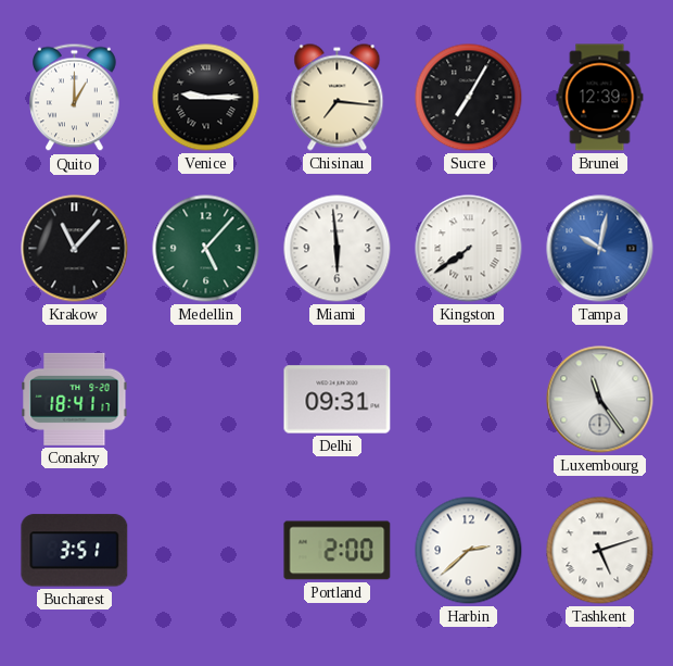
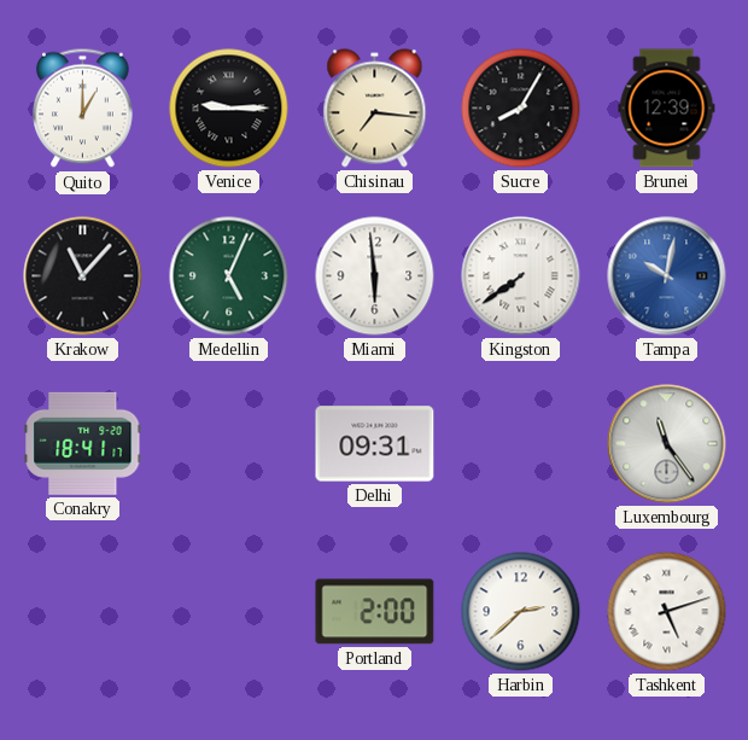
Sucre: 7:05 -> 8:05 (521, 109)
Medellin: 5:07 -> 5:04 (229, 276)
Bucharest: 3:51 -> none (75, 551)
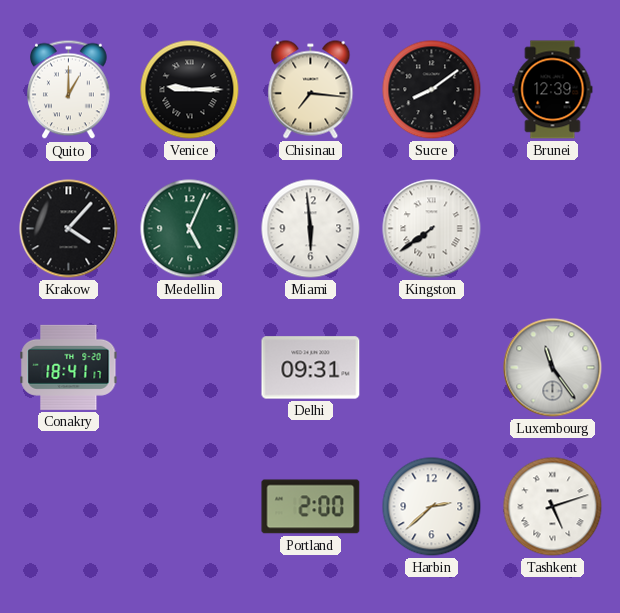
Sucre: 8:05 -> 8:09 (432, 90)
Krakow: 11:07 -> 4:07 (69, 229)
Tampa: 10:02 -> none (667, 276)
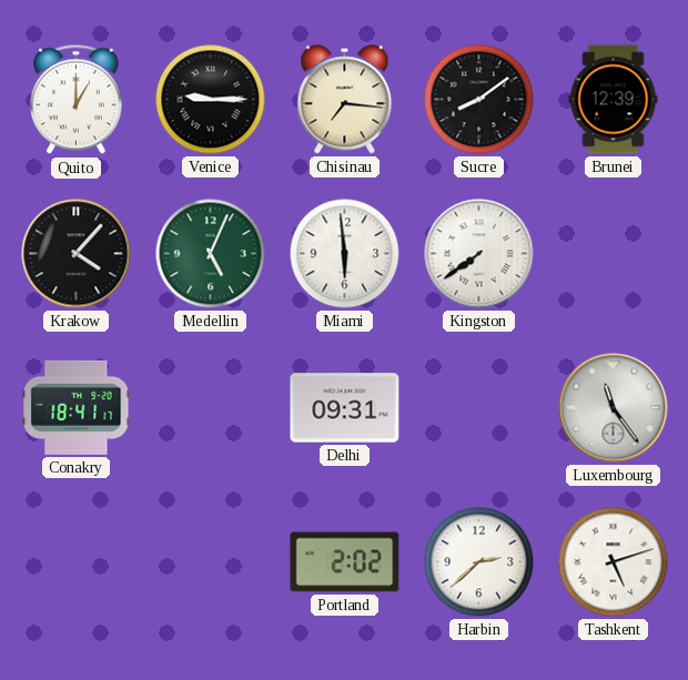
Portland: 2:00 -> 2:02 (345, 562)
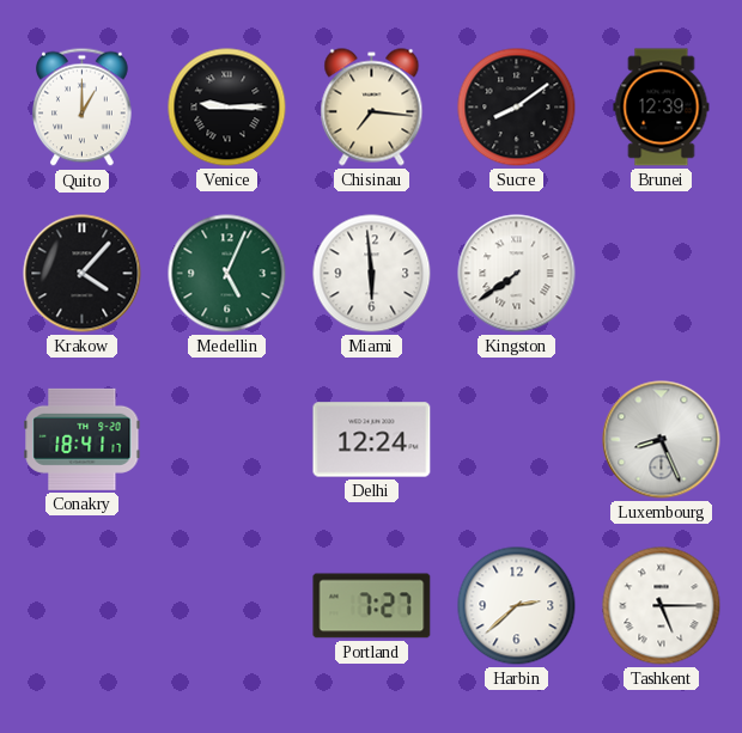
Delhi: 09:31 -> 12:24 (372, 440)
Luxembourg: 11:24 -> 8:26 (662, 440)
Portland: 2:02 -> 7:27 (372, 606)
Tashkent: 5:12 -> 5:15 (662, 606)
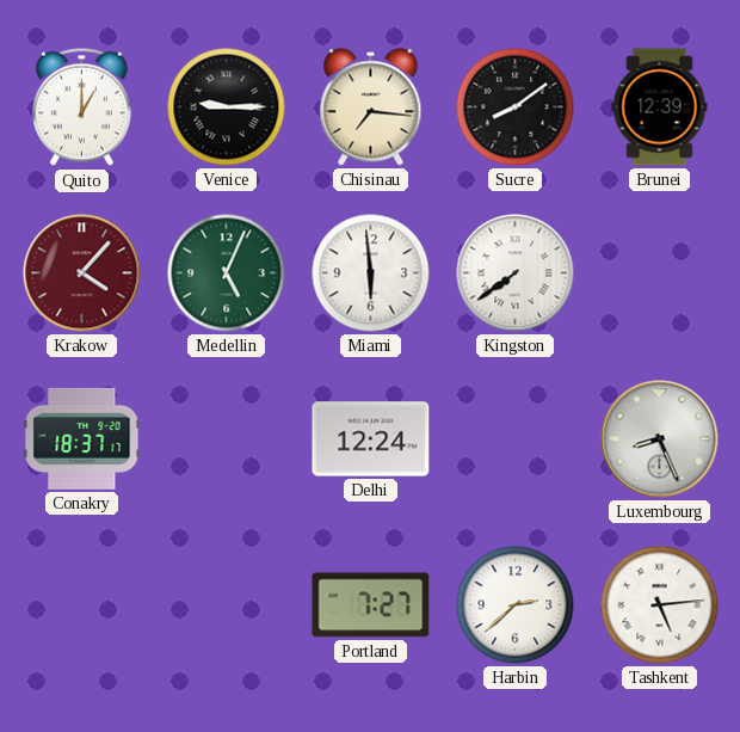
Krakow dial: black -> burgundy (82, 273)
Conakry: 18:41 -> 18:37 (82, 438)
Tashkent: 5:15 -> 5:14 (660, 605)
